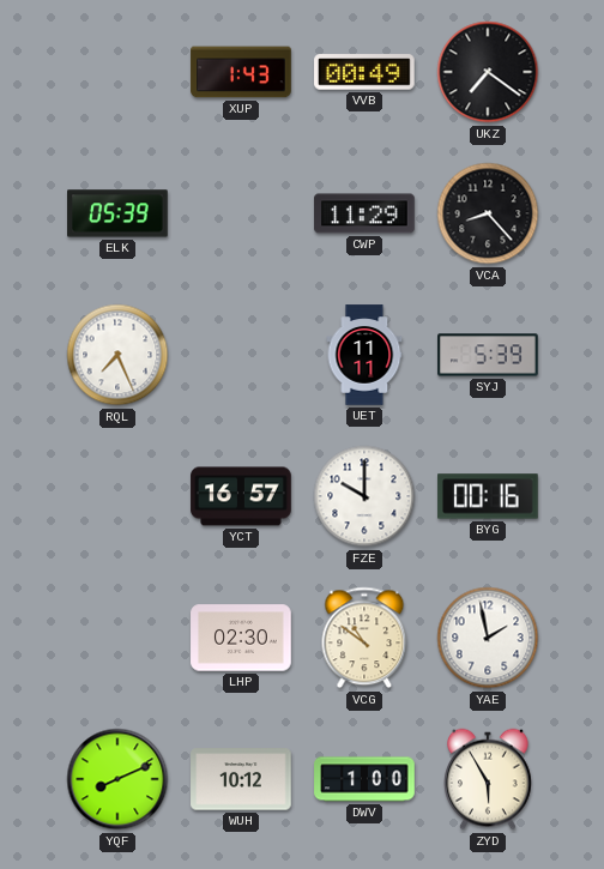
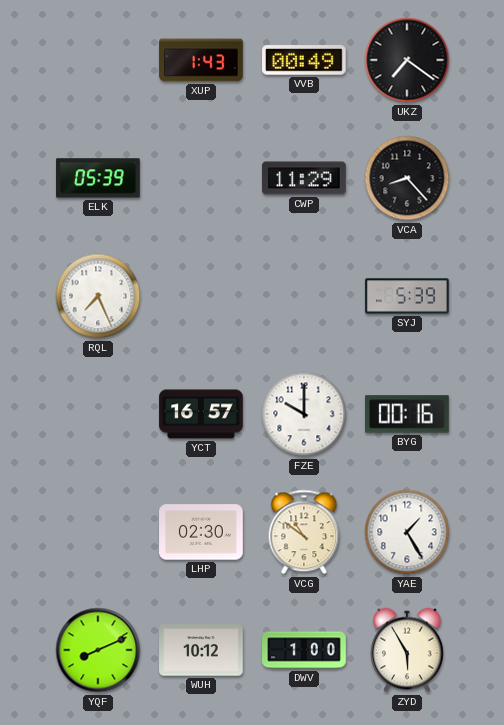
UET: 11:11 -> none (364, 355)
YAE: 1:58 -> 1:25 (407, 532)
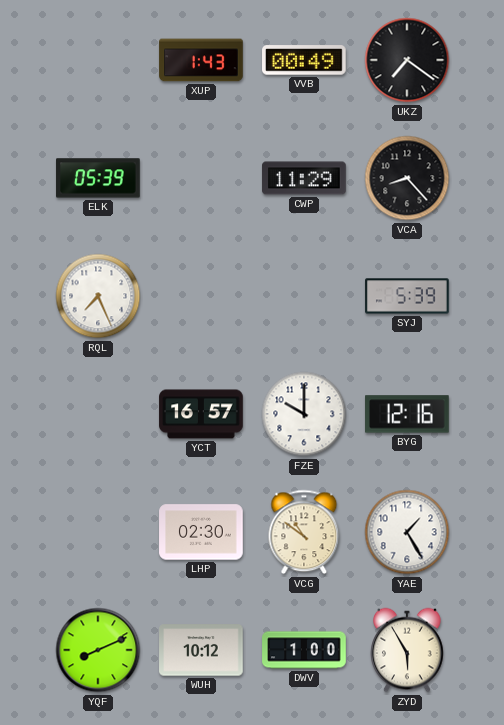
BYG: 00:16 -> 12:16 (407, 414)
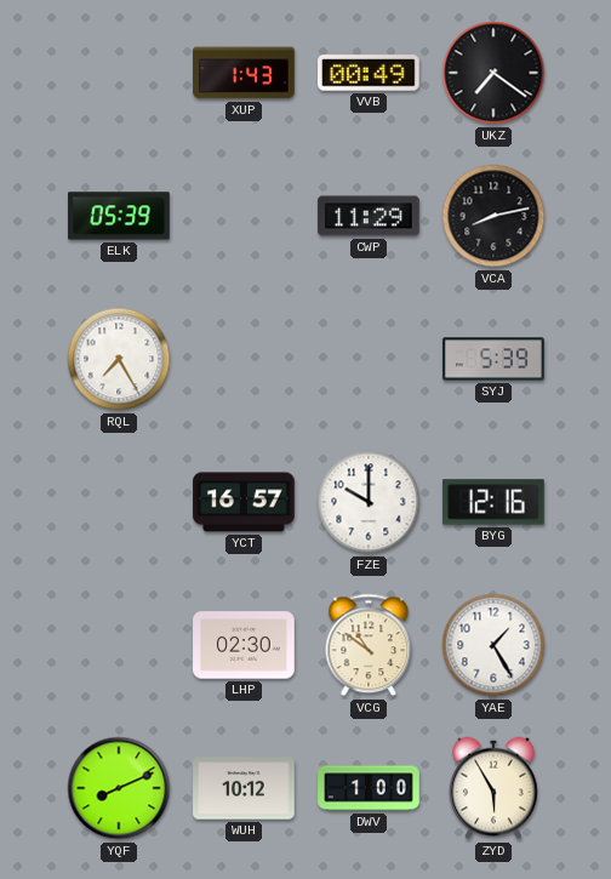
VCA: 8:23 -> 8:13 (493, 216)
RQL: 7:26 -> 7:25 (119, 359)
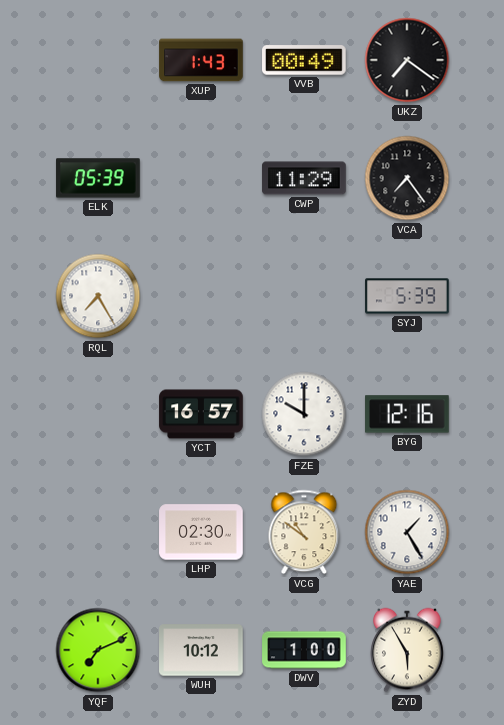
VCA: 8:13 -> 7:24 (407, 178)
YQF: 8:11 -> 7:11 (98, 650)
